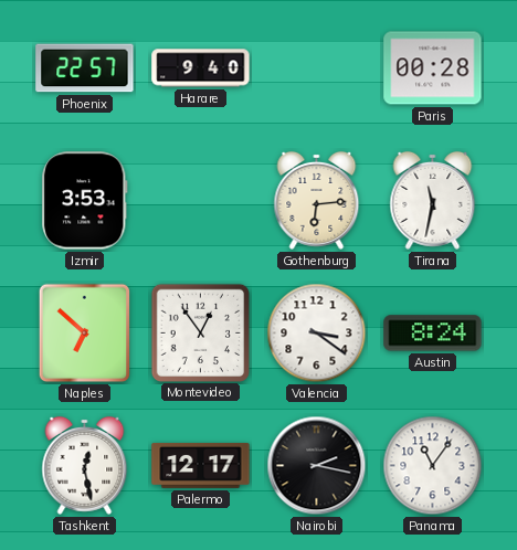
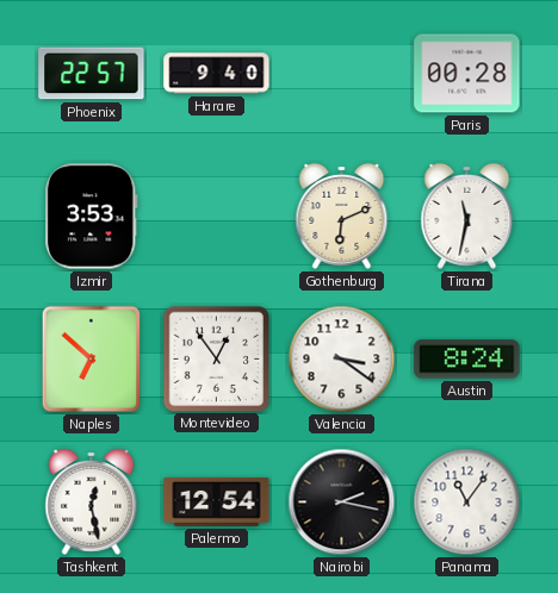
Gothenburg: 6:14 -> 6:11 (342, 216)
Palermo: 12:17 -> 12:54 (217, 501)
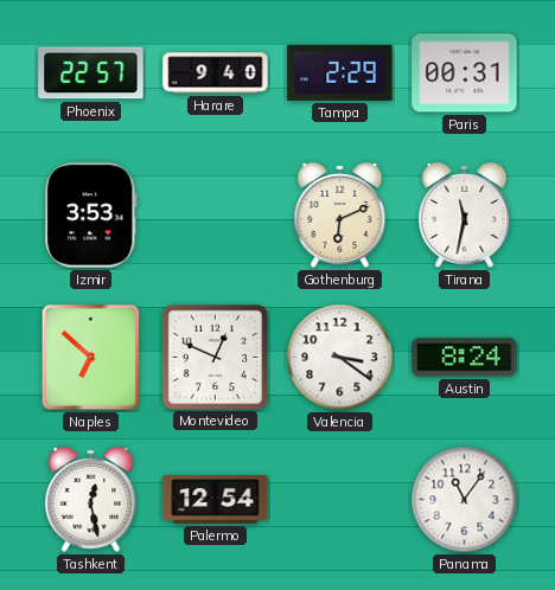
Tampa: none -> 2:29 (340, 72)
Paris: 00:28 -> 00:31 (465, 73)
Montevideo: 12:54 -> 12:49 (215, 357)
Nairobi: 2:17 -> none (342, 503)
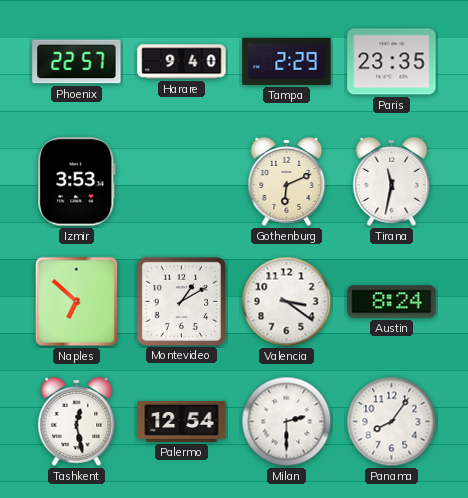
Paris: 00:31 -> 23:35 (392, 62)
Montevideo: 12:49 -> 1:10 (181, 301)
Milan: none -> 2:30 (287, 422)
Panama: 11:06 -> 8:06 (392, 422)
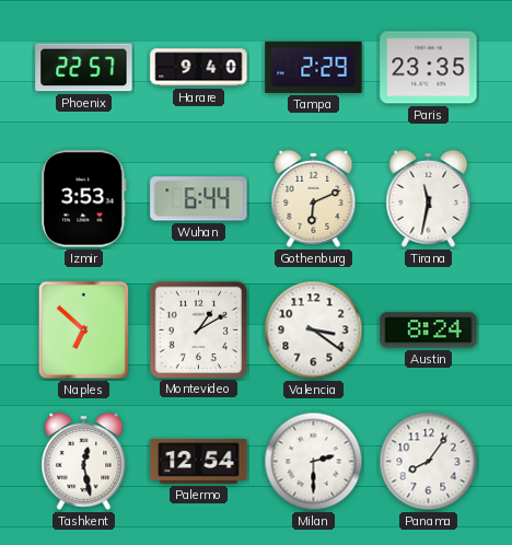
Wuhan: none -> 6:44 (199, 199)
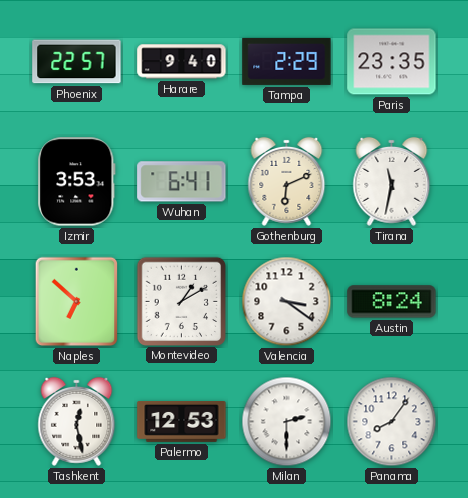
Wuhan: 6:44 -> 6:41 (182, 182)
Palermo: 12:54 -> 12:53 (182, 421)
